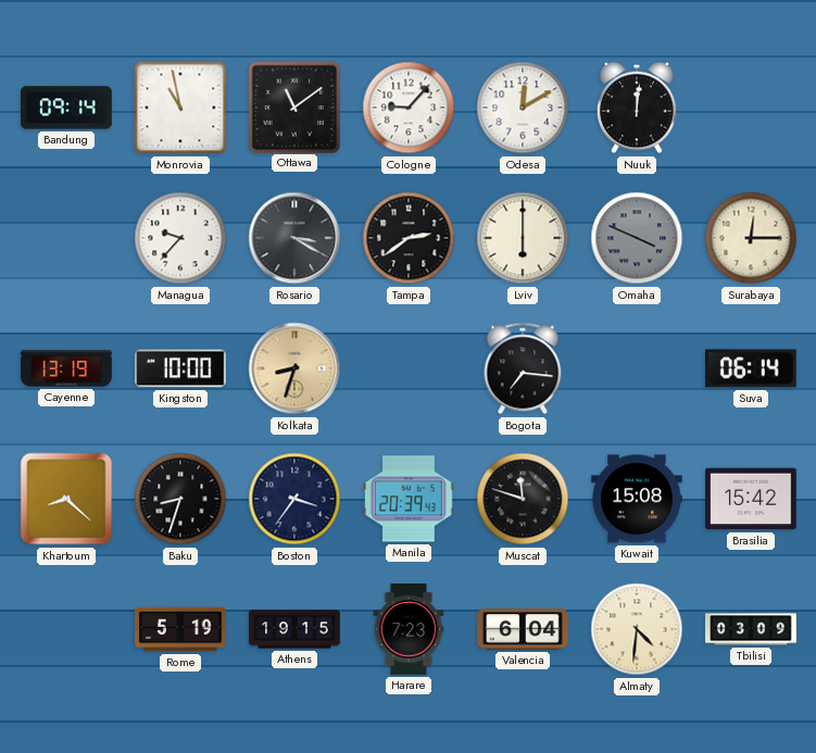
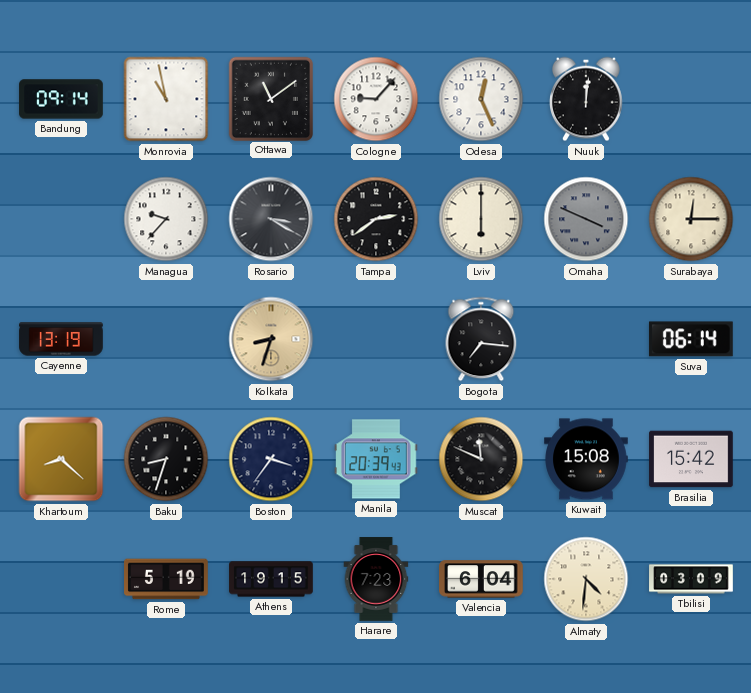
Odesa: 12:10 -> 12:26 (481, 99)
Kingston: 10:00 -> none (181, 368)
Muscat: 11:48 -> 11:49 (481, 459)
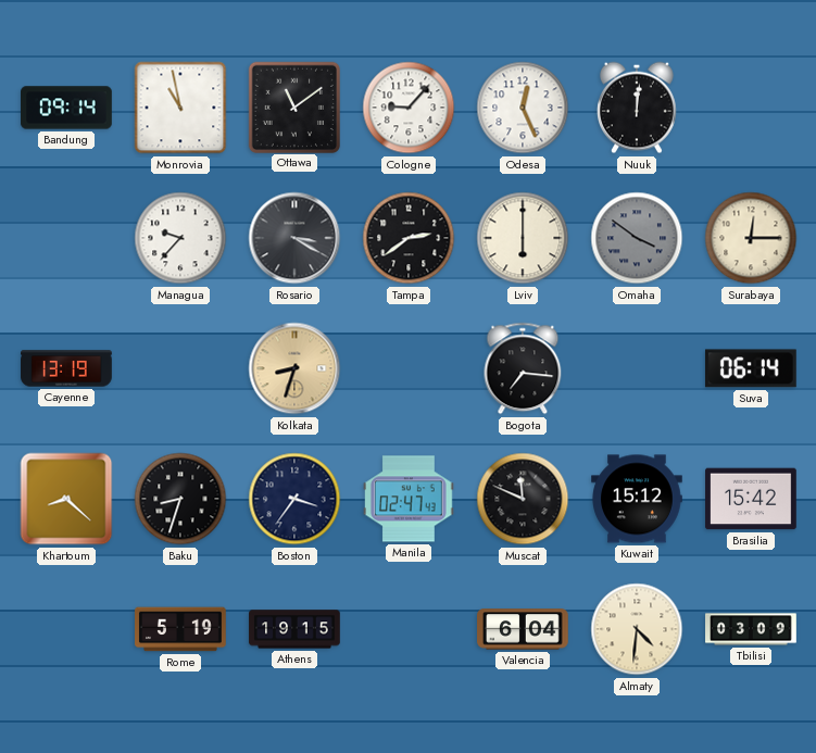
Omaha: 3:49 -> 3:51 (637, 238)
Manila: 20:39 -> 02:47 (410, 499)
Kuwait: 15:08 -> 15:12 (637, 499)
Harare: 7:23 -> none (376, 579)
